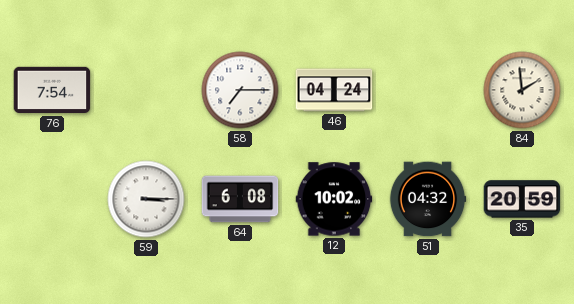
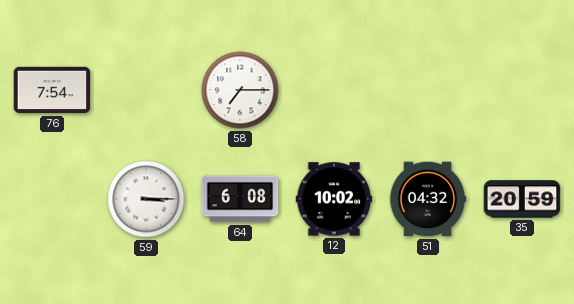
46: 04:24 -> none (334, 90)
84: 1:59 -> none (522, 90)
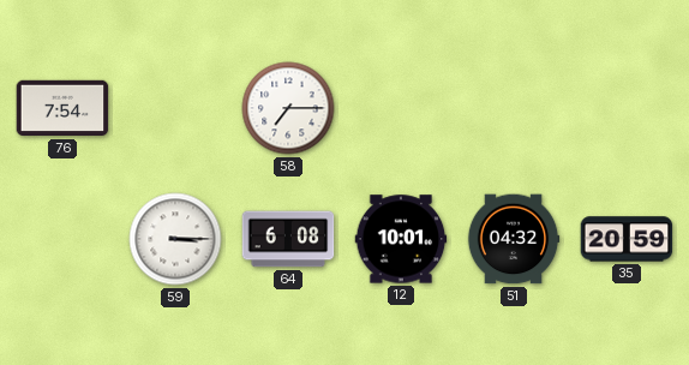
12: 10:02 -> 10:01 (401, 239)
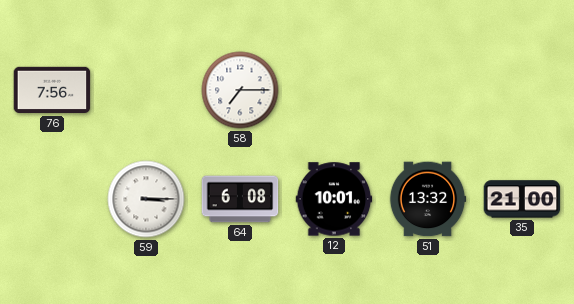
76: 7:54 -> 7:56 (52, 90)
51: 04:32 -> 13:32 (428, 199)
35: 20:59 -> 21:00 (522, 199)
